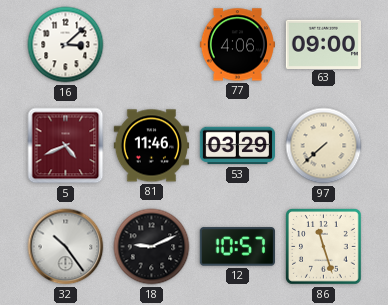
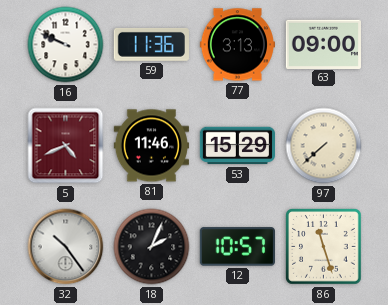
16: 3:08 -> 9:49 (66, 45)
59: none -> 11:36 (151, 44)
77: 4:06 -> 3:13 (237, 45)
53: 03:29 -> 15:29 (237, 146)
18: 9:11 -> 2:04 (152, 247)
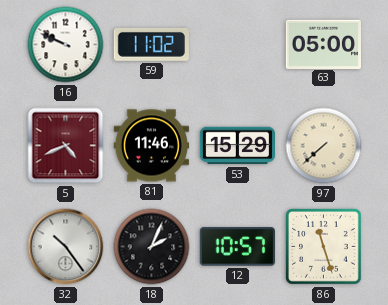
59: 11:36 -> 11:02 (151, 44)
77: 3:13 -> none (237, 45)
63: 09:00 -> 05:00 (323, 44)
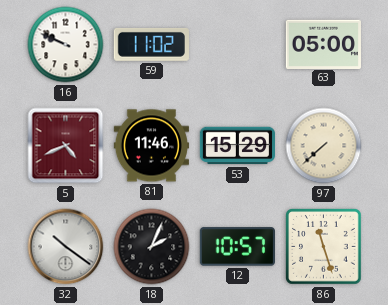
32: 10:24 -> 10:21 (66, 247)
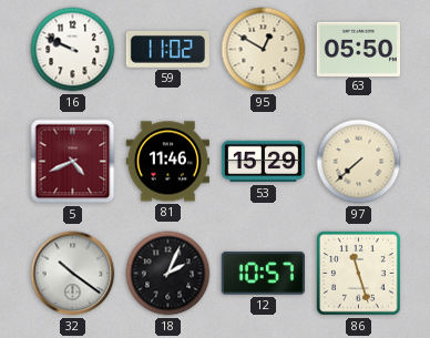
95: none -> 12:50 (264, 50)
63: 05:00 -> 05:50 (358, 49)
